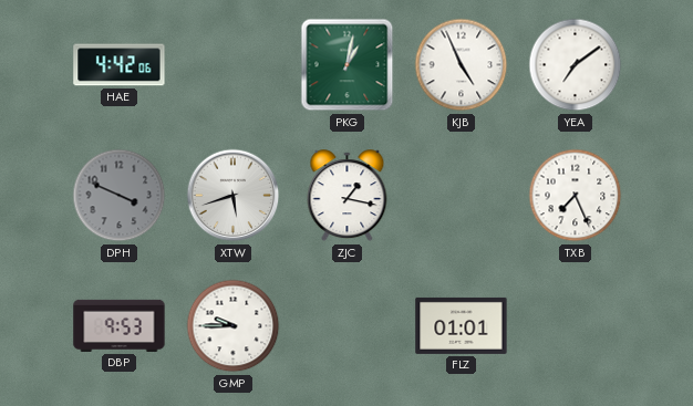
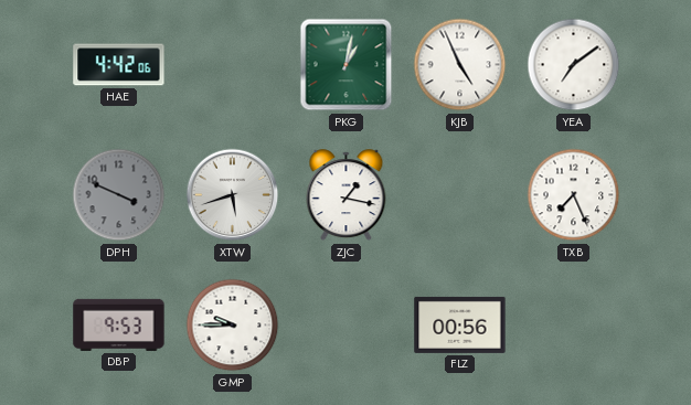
FLZ: 01:01 -> 00:56 (460, 324)
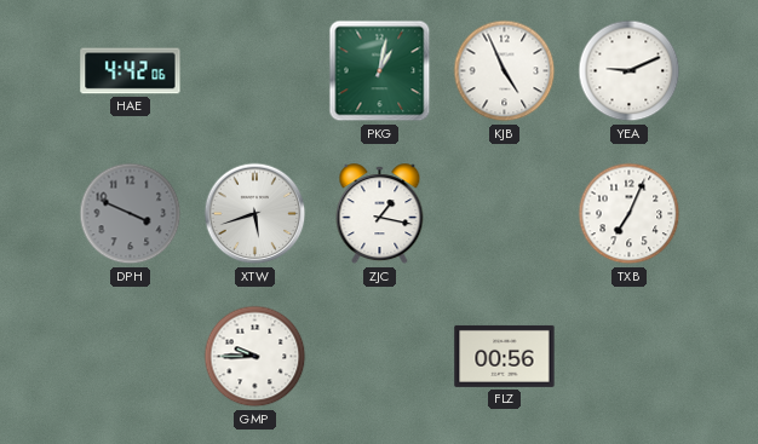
YEA: 7:09 -> 9:11 (630, 71)
TXB: 7:26 -> 7:04 (630, 214)
DBP: 9:53 -> none (119, 324)
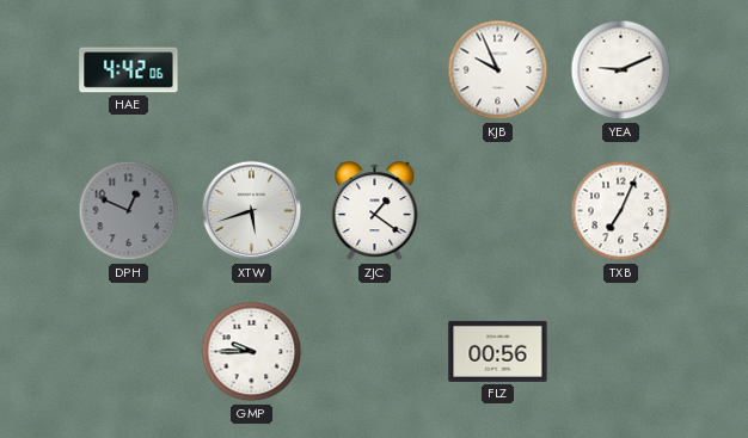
PKG: 1:02 -> none (380, 71)
KJB: 4:56 -> 9:56 (498, 70)
DPH: 3:49 -> 12:49 (129, 211)
ZJC: 1:17 -> 1:21 (375, 211)
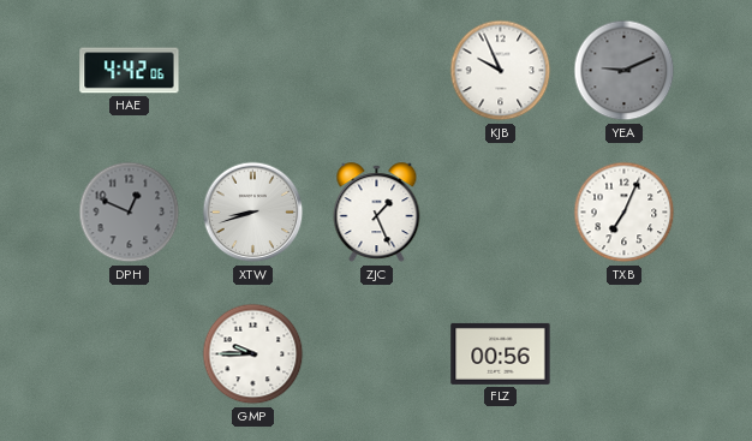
YEA dial: white -> grey (625, 71)
XTW: 5:42 -> 8:42 (253, 213)
ZJC: 1:21 -> 1:26 (377, 213)
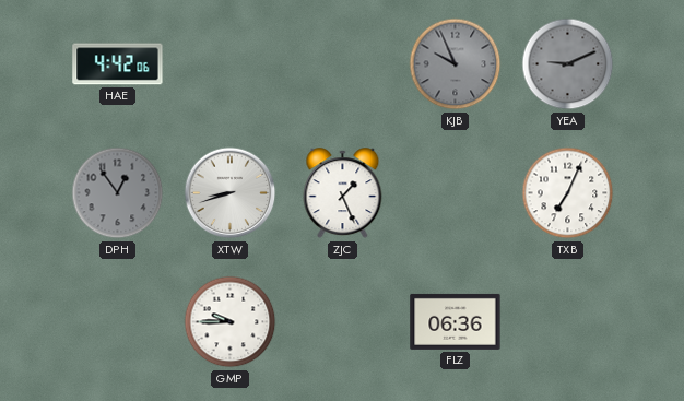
KJB dial: white -> grey (456, 64)
DPH: 12:49 -> 12:54 (118, 193)
FLZ: 00:56 -> 06:36 (456, 321)
